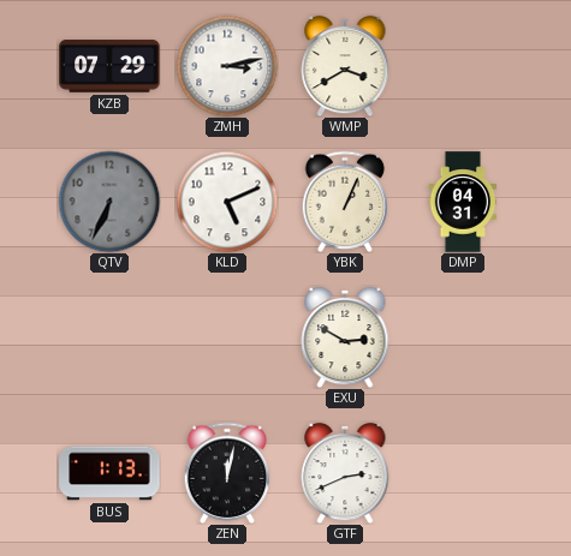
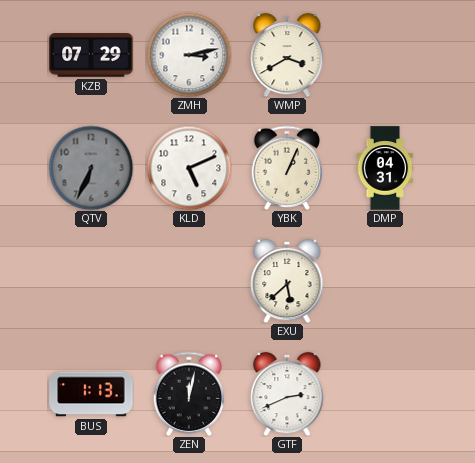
EXU: 2:50 -> 5:38 (287, 281)
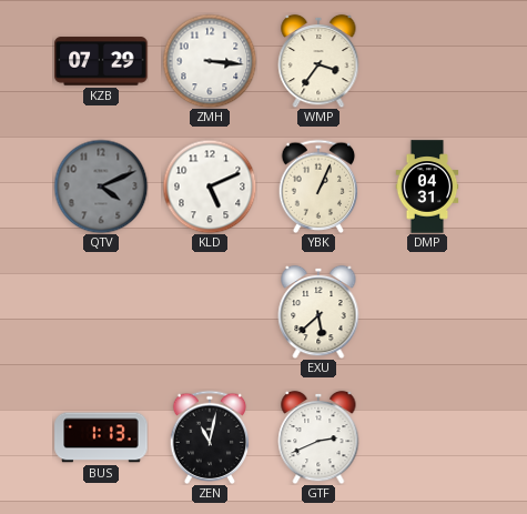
ZMH: 3:13 -> 3:16 (210, 61)
WMP: 3:40 -> 3:36 (318, 61)
QTV: 6:34 -> 4:11 (101, 187)
ZEN: 12:02 -> 11:02 (210, 436)
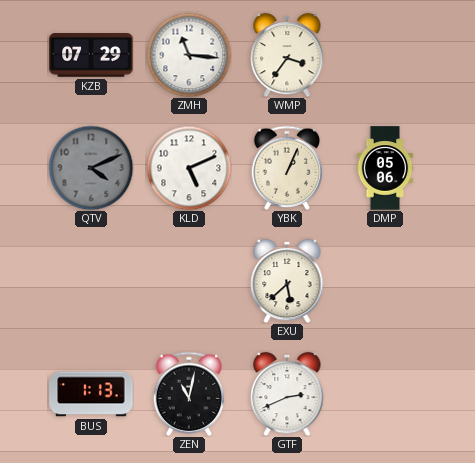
ZMH: 3:16 -> 11:16 (189, 55)
DMP: 04:31 -> 05:06 (385, 168)
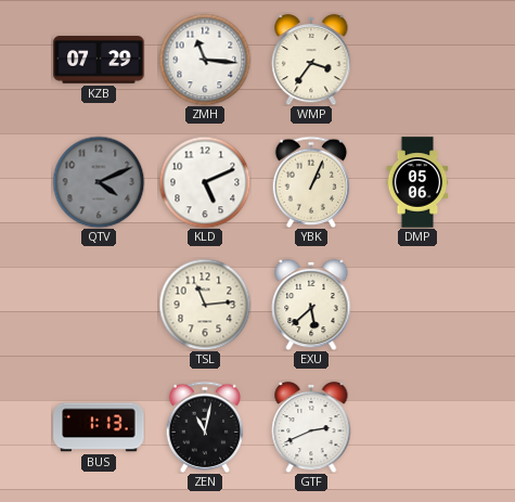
TSL: none -> 11:14 (205, 305)
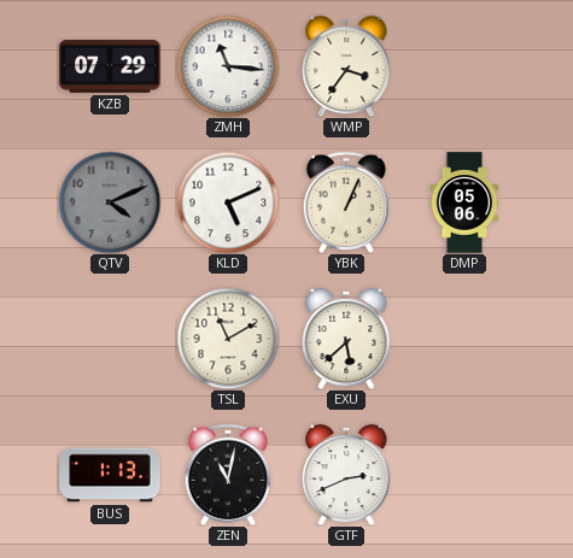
TSL: 11:14 -> 11:10 (228, 339)
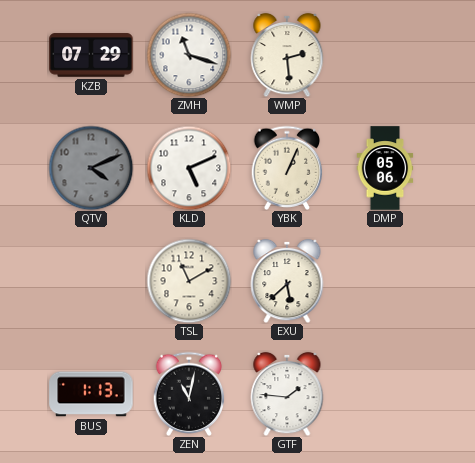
ZMH: 11:16 -> 11:18 (189, 55)
WMP: 3:36 -> 2:29 (287, 55)
GTF: 2:41 -> 1:46 (287, 394)
